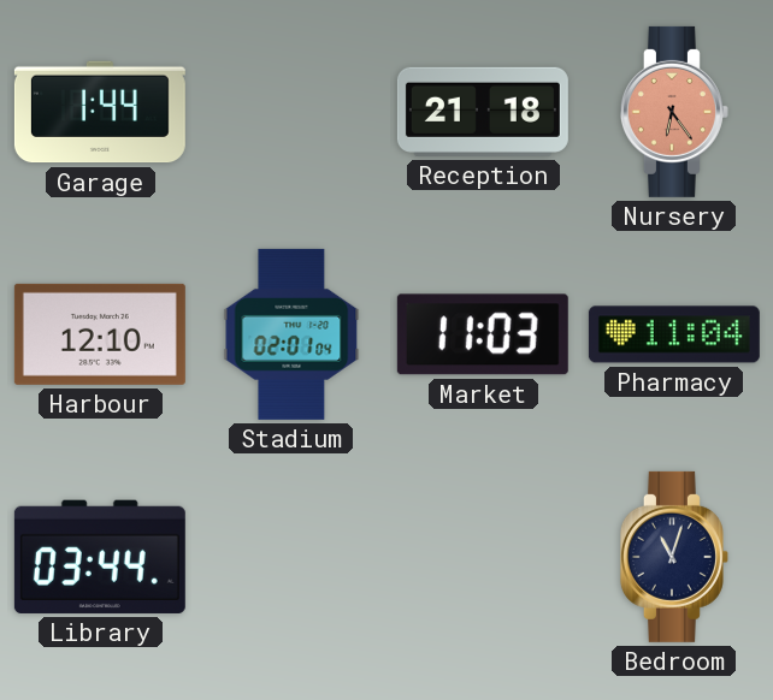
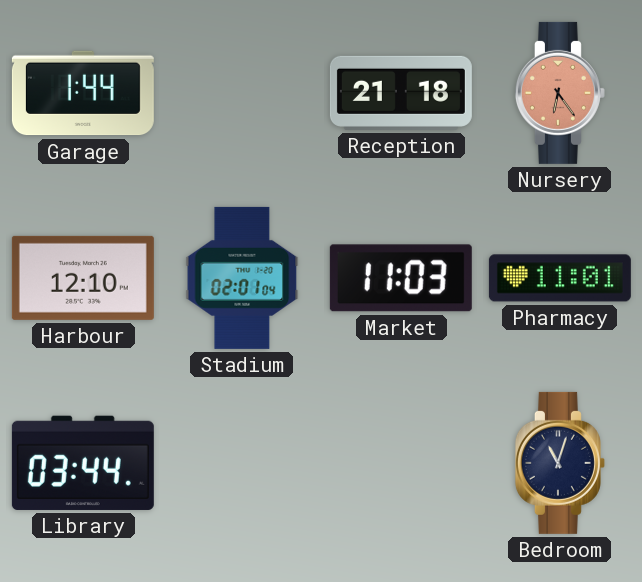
Pharmacy: 11:04 -> 11:01 (560, 278)
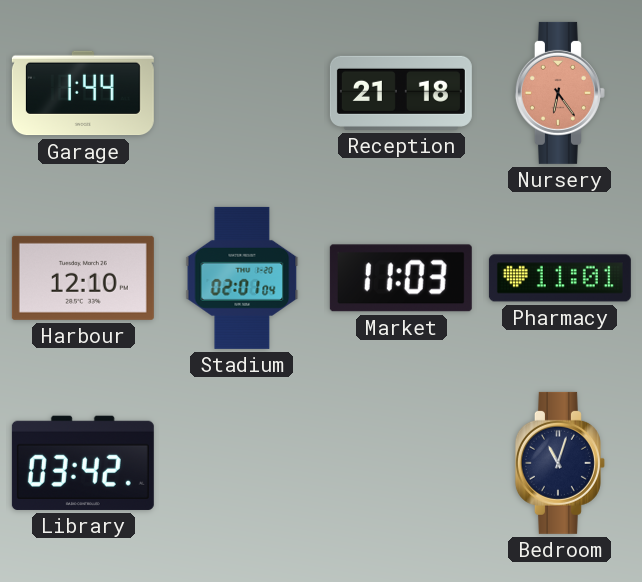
Library: 03:44 -> 03:42 (83, 463)
